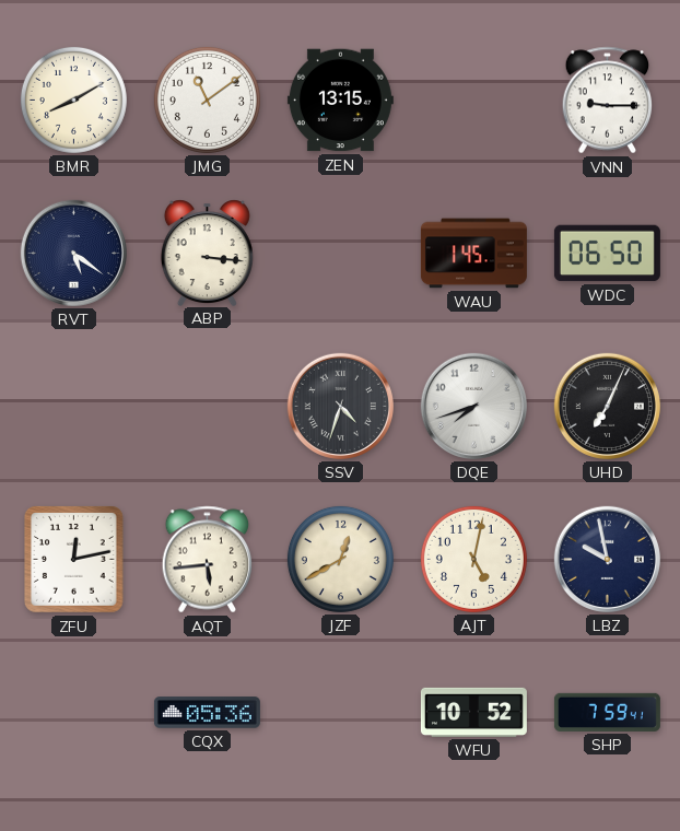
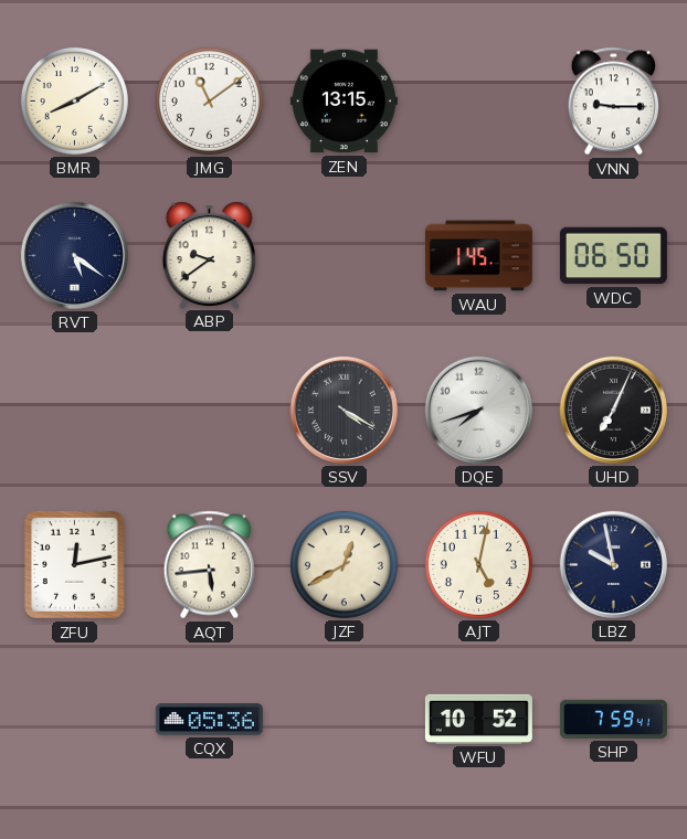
ABP: 3:16 -> 9:39 (209, 255)
SSV: 4:33 -> 4:20 (343, 410)
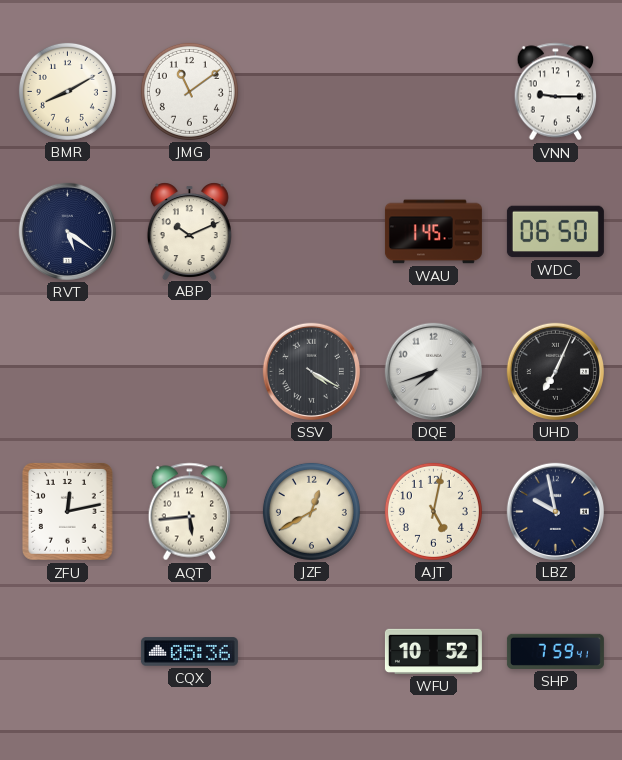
ZEN: 13:15 -> none (343, 102)
ABP: 9:39 -> 10:11 (189, 231)
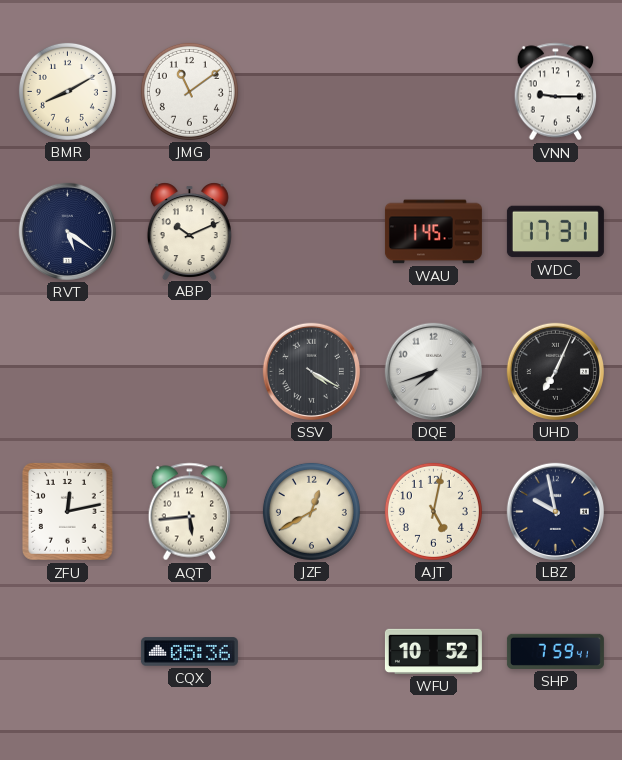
WDC: 06:50 -> 17:31 (555, 232)
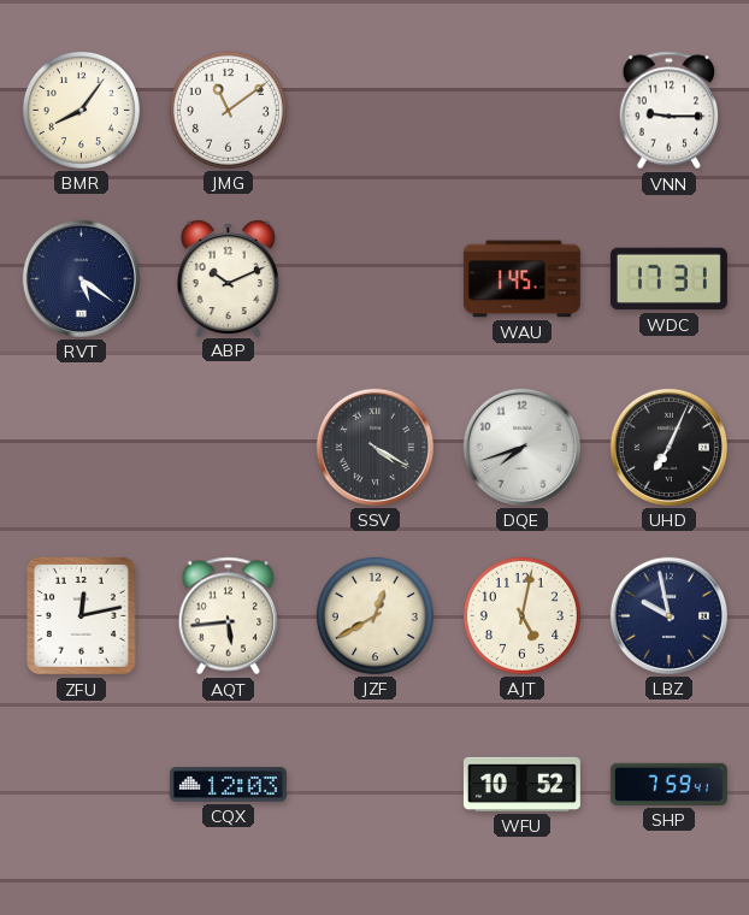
BMR: 8:10 -> 8:06 (81, 110)
CQX: 05:36 -> 12:03 (228, 785)
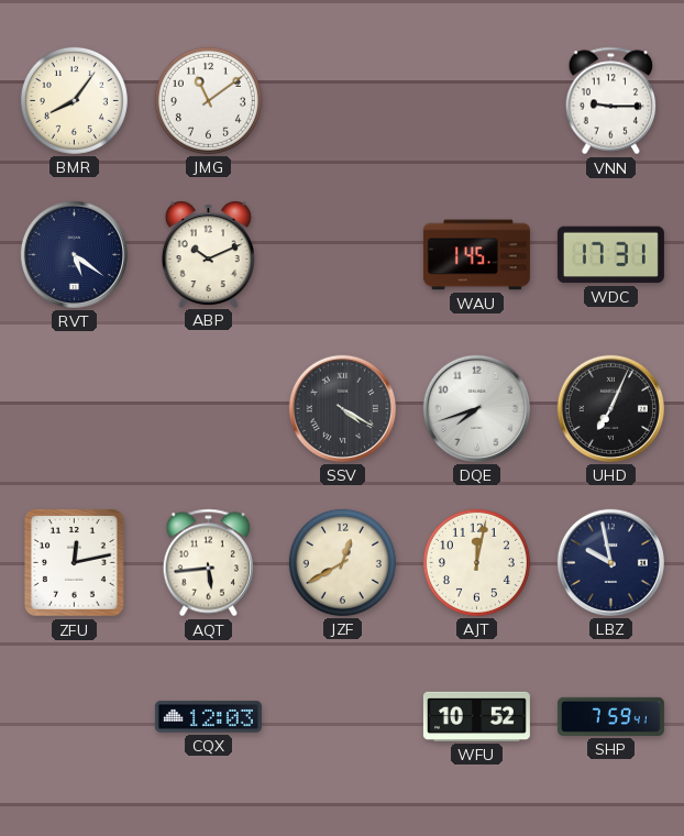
AJT: 5:02 -> 12:02 (476, 562)
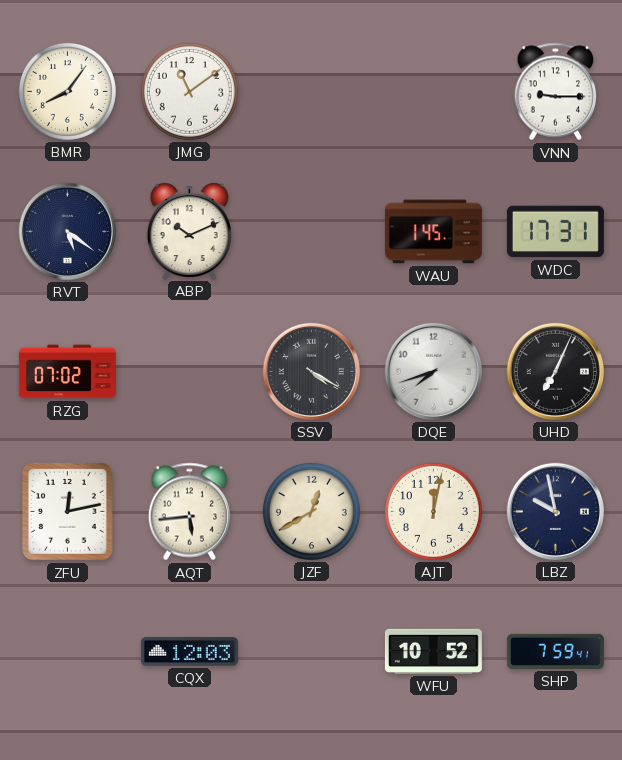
RZG: none -> 07:02 (67, 372)
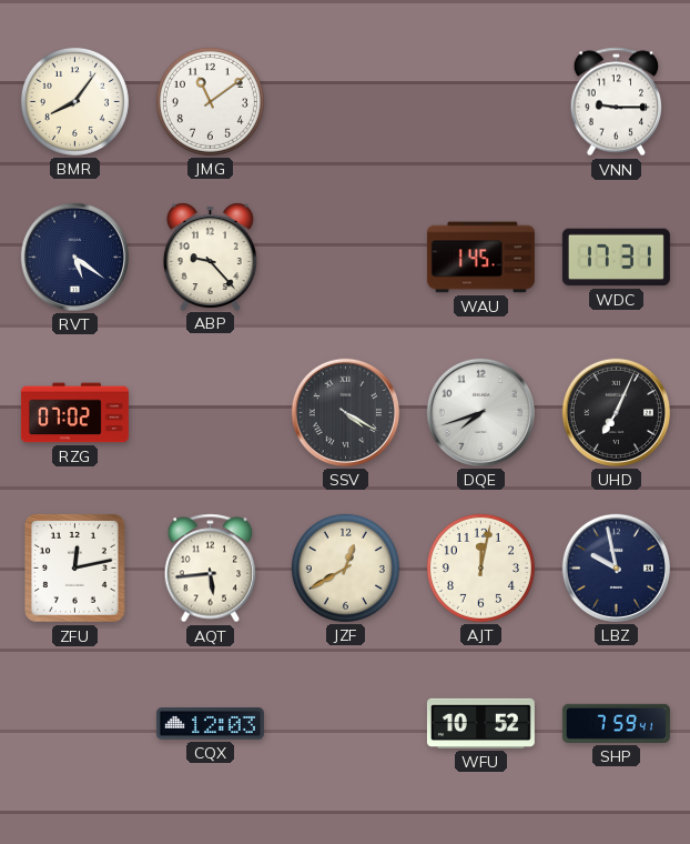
ABP: 10:11 -> 9:23 (210, 257)
